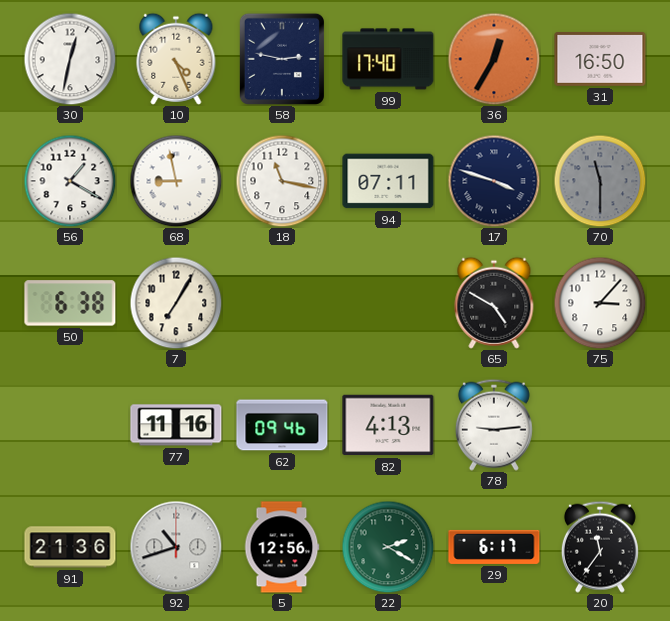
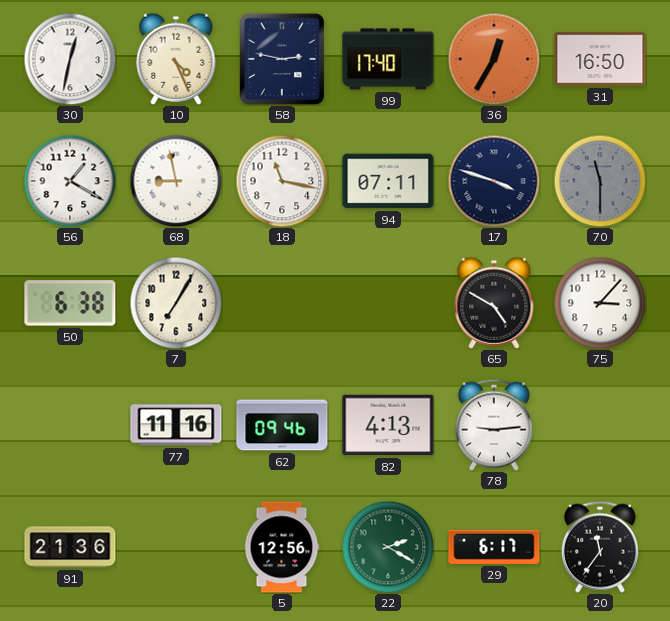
92: 10:42 -> none (176, 547)
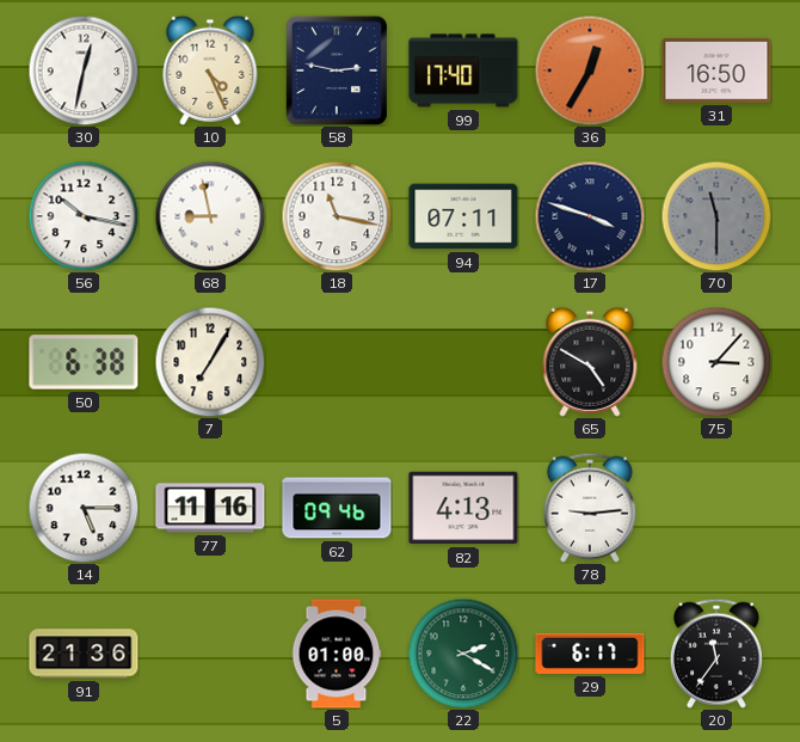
56: 1:20 -> 10:17 (84, 216)
14: none -> 5:15 (84, 508)
5: 12:56 -> 01:00 (337, 654)
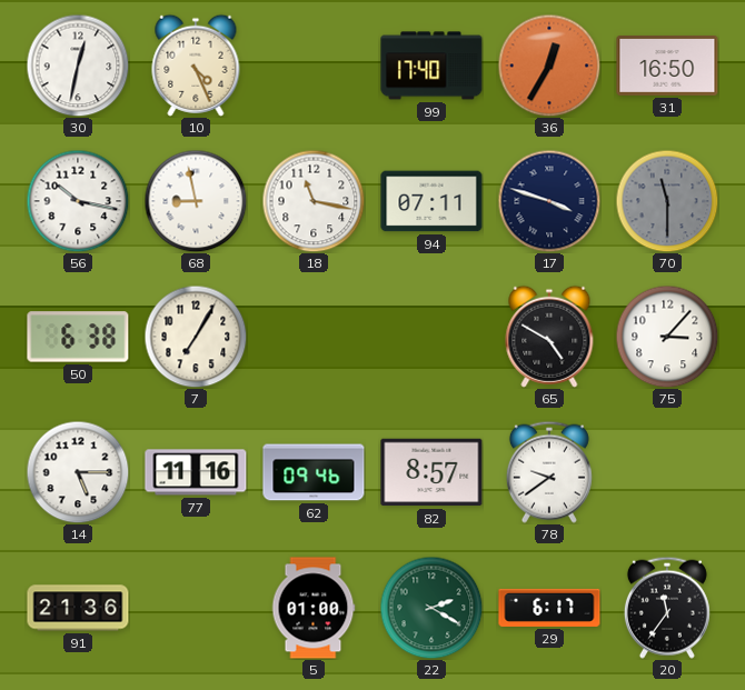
58: 2:47 -> none (337, 70)
82: 4:13 -> 8:57 (431, 472)
78: 9:14 -> 9:39 (549, 472)
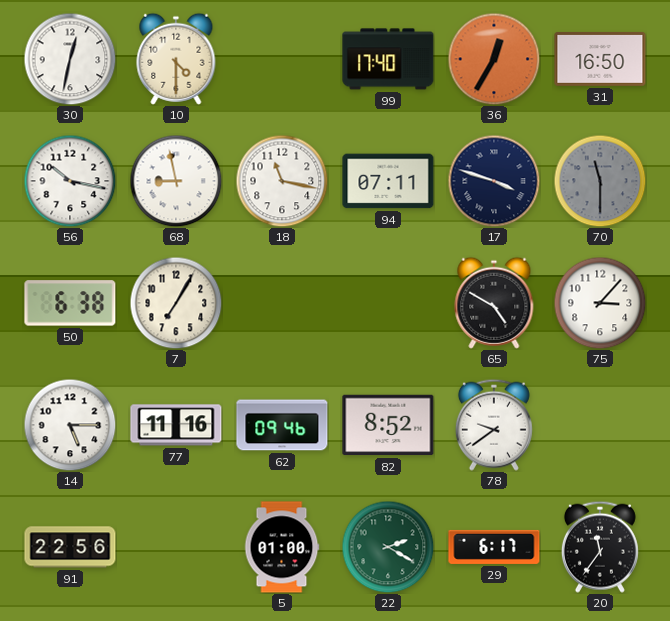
10: 4:26 -> 4:30 (176, 59)
82: 8:57 -> 8:52 (388, 425)
91: 21:36 -> 22:56 (70, 547)
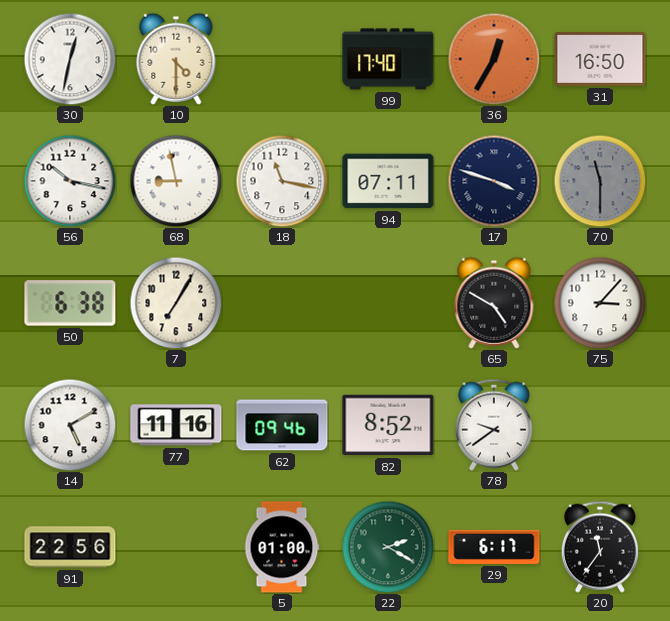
14: 5:15 -> 5:10 (70, 425)
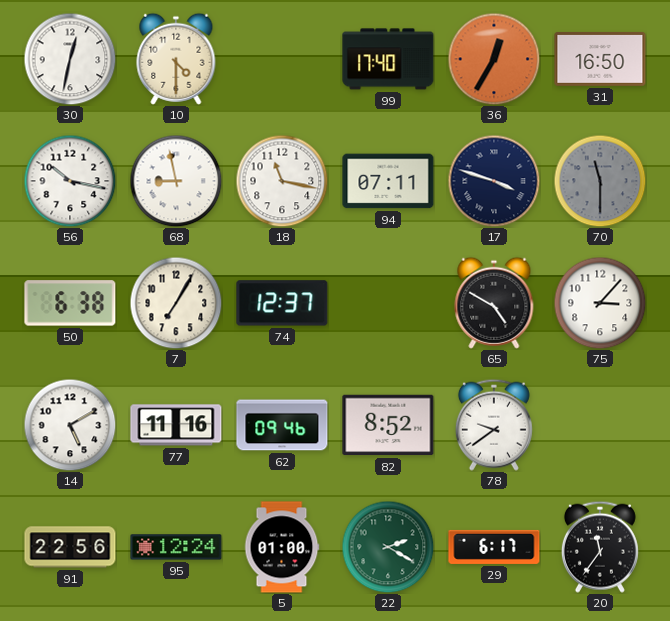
74: none -> 12:37 (282, 303)
95: none -> 12:24 (176, 547)
